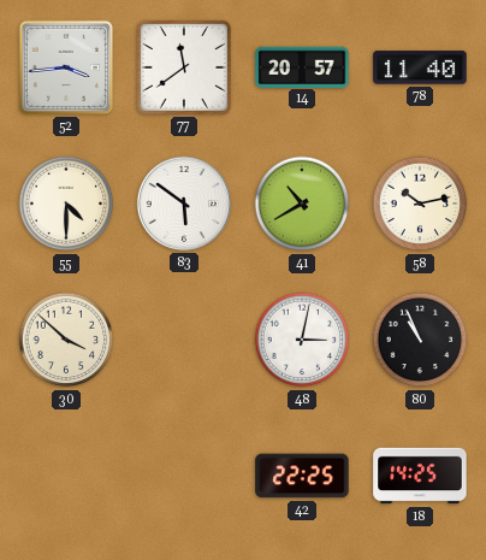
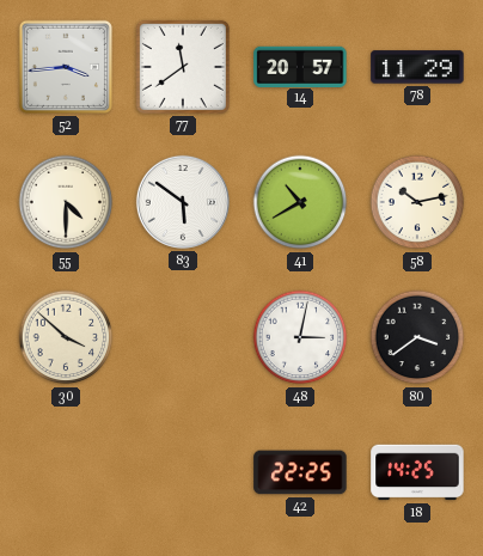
78: 11:40 -> 11:29 (417, 67)
80: 10:56 -> 3:39 (417, 337)
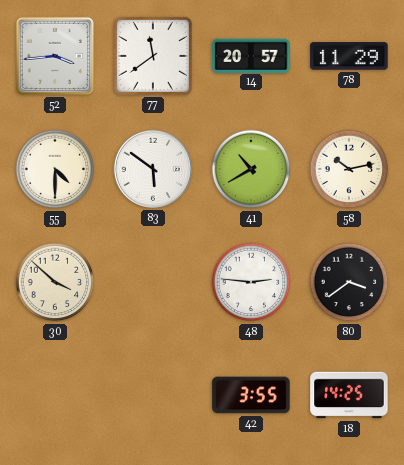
48: 3:02 -> 2:46 (251, 282)
42: 22:25 -> 3:55 (251, 395)
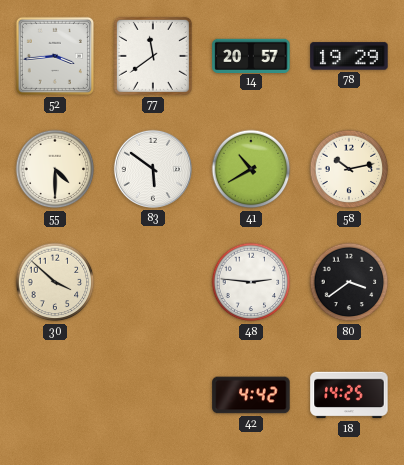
78: 11:29 -> 19:29 (349, 56)
42: 3:55 -> 4:42 (251, 395)
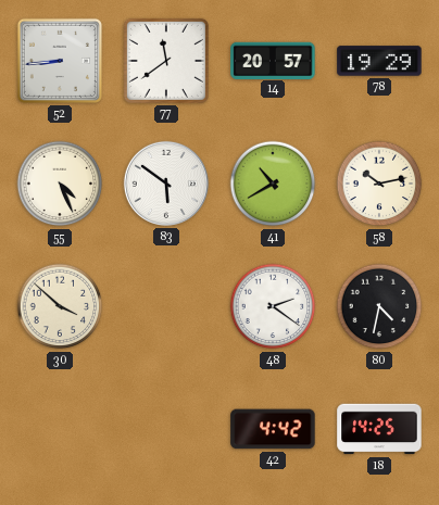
52: 3:44 -> 8:44 (60, 61)
55: 4:30 -> 4:26 (60, 184)
48: 2:46 -> 2:21 (273, 306)
80: 3:39 -> 4:32 (379, 306)
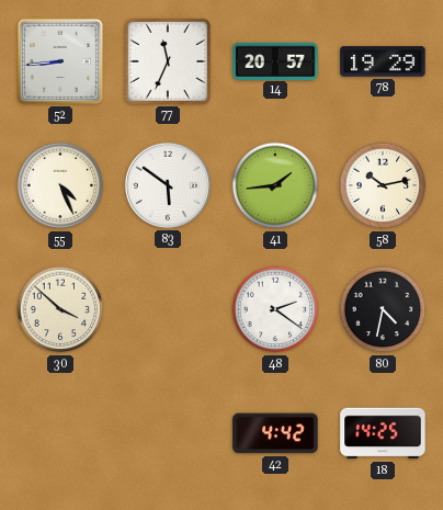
77: 11:39 -> 11:34 (168, 61)
41: 10:40 -> 1:44 (275, 185)
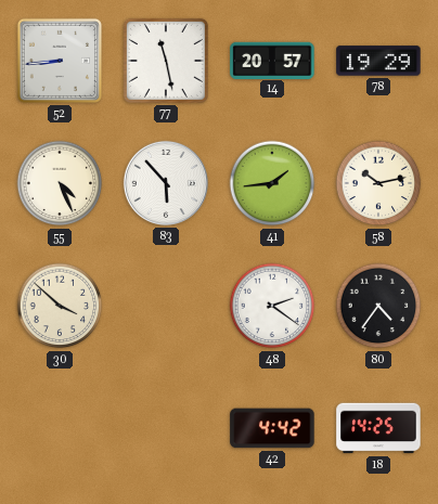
77: 11:34 -> 11:28 (166, 61)
83: 5:51 -> 5:53 (166, 183)
80: 4:32 -> 4:36 (378, 306)
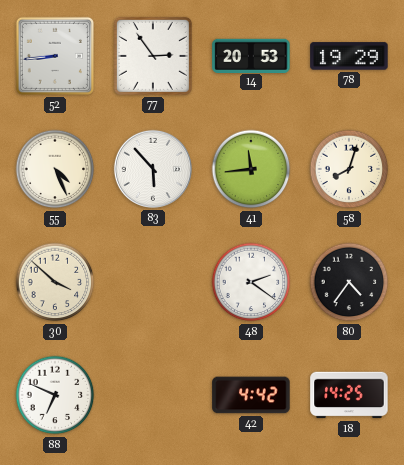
77: 11:28 -> 2:54 (153, 56)
14: 20:57 -> 20:53 (251, 55)
41: 1:44 -> 11:44 (251, 169)
58: 10:13 -> 8:03 (349, 169)
88: none -> 6:49 (55, 395)
